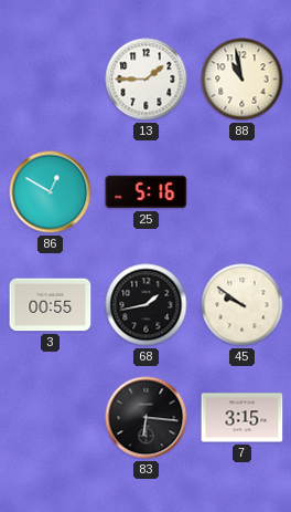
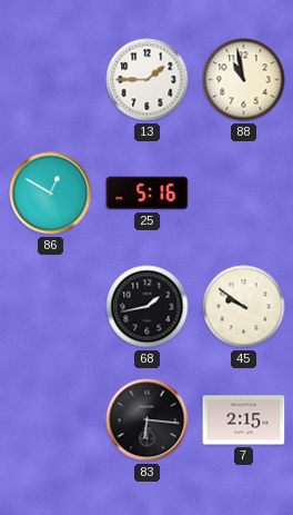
3: 00:55 -> none (51, 305)
7: 3:15 -> 2:15 (244, 420)
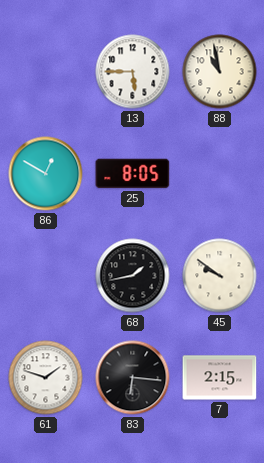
13: 1:45 -> 5:45 (133, 72)
25: 5:16 -> 8:05 (133, 174)
61: none -> 1:48 (46, 378)
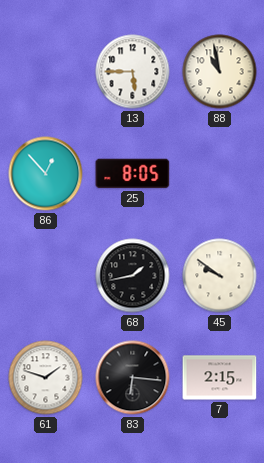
86: 12:50 -> 12:53 (46, 174)
